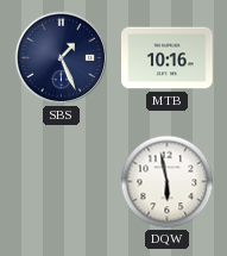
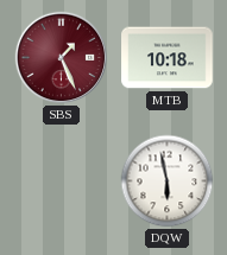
SBS dial: navy -> burgundy (62, 58)
MTB: 10:16 -> 10:18 (168, 58)
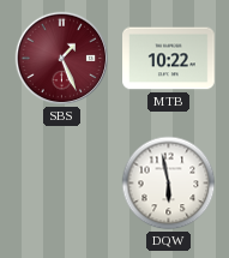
MTB: 10:18 -> 10:22 (169, 59)
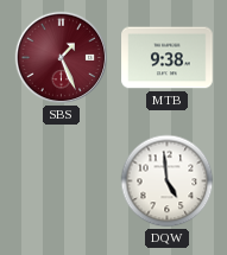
MTB: 10:22 -> 9:38 (168, 58)
DQW: 5:58 -> 4:59 (168, 181)
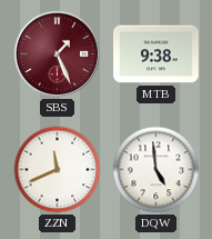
ZZN: none -> 11:41 (58, 170)
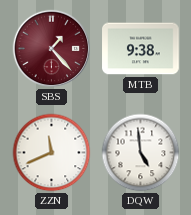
SBS: 1:26 -> 1:23 (52, 49)
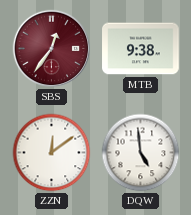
SBS: 1:23 -> 12:36 (52, 49)
ZZN: 11:41 -> 12:09 (52, 153)
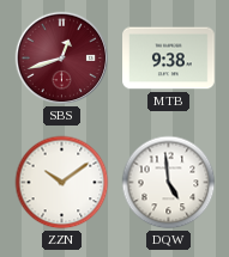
SBS: 12:36 -> 12:42 (62, 59)
ZZN: 12:09 -> 10:09 (62, 183)
